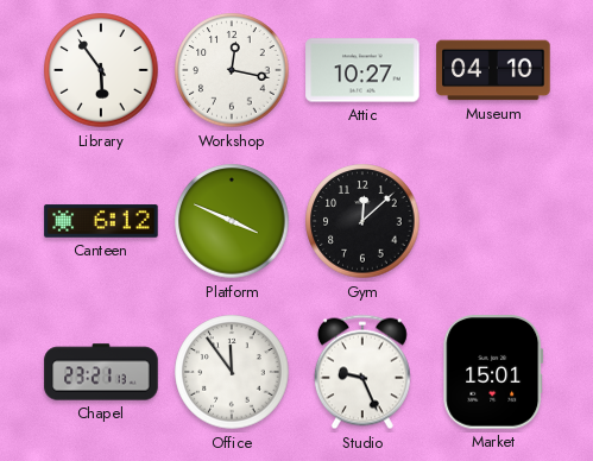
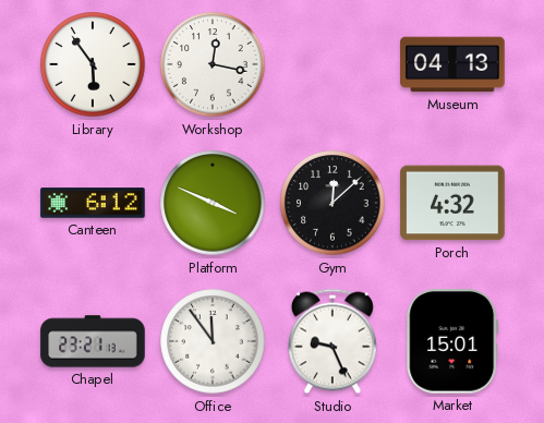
Attic: 10:27 -> none (362, 70)
Museum: 04:10 -> 04:13 (452, 64)
Porch: none -> 4:32 (452, 203)
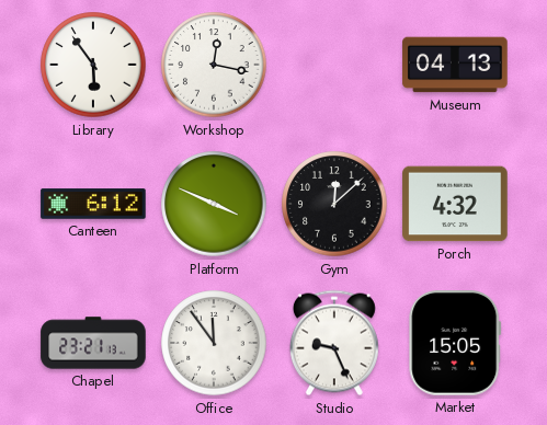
Market: 15:01 -> 15:05 (455, 343)
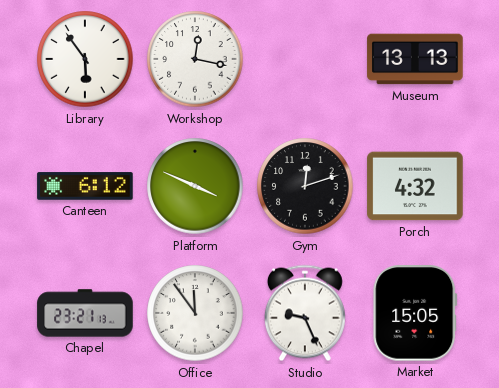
Museum: 04:13 -> 13:13 (415, 59)
Gym: 12:08 -> 12:12 (305, 186)
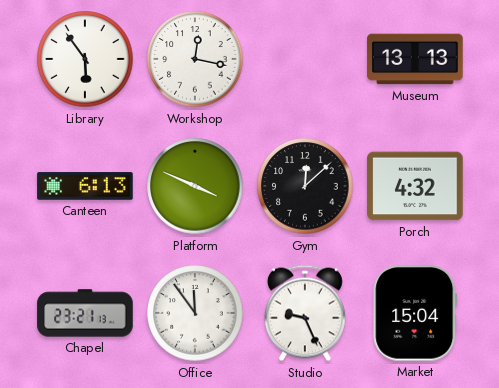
Canteen: 6:12 -> 6:13 (85, 186)
Gym: 12:12 -> 12:08 (305, 186)
Market: 15:05 -> 15:04 (415, 313)
